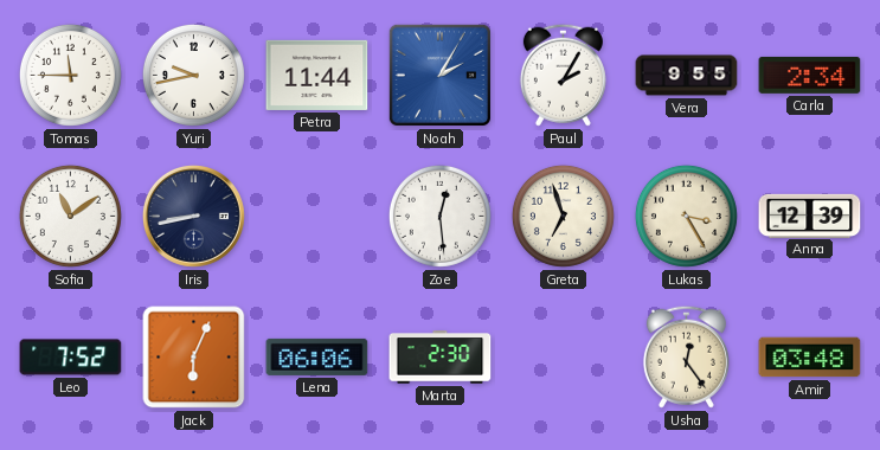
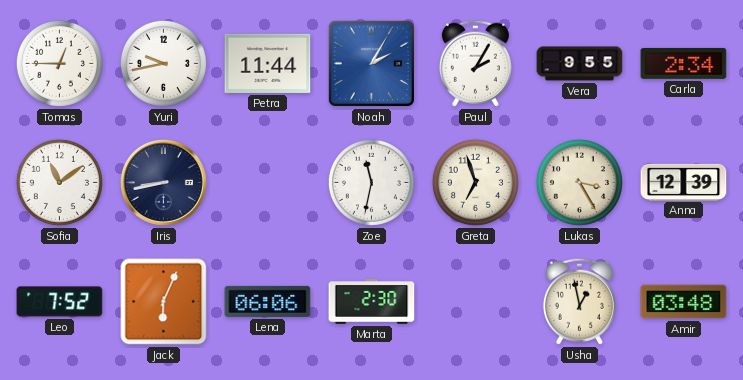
Tomas: 11:45 -> 12:45 (59, 63)
Zoe: 12:29 -> 11:32 (371, 182)
Usha: 12:24 -> 12:58 (579, 301)
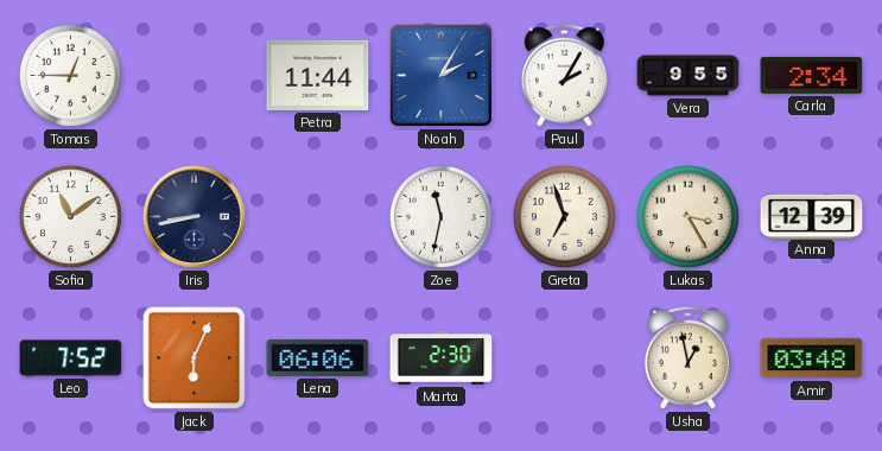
Yuri: 9:43 -> none (163, 63)
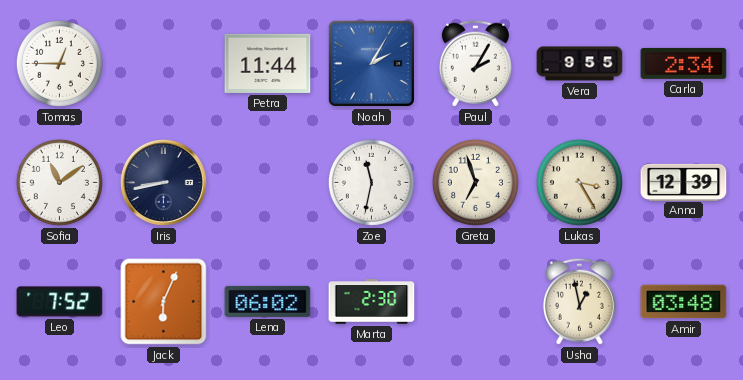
Lena: 06:06 -> 06:02 (268, 301)
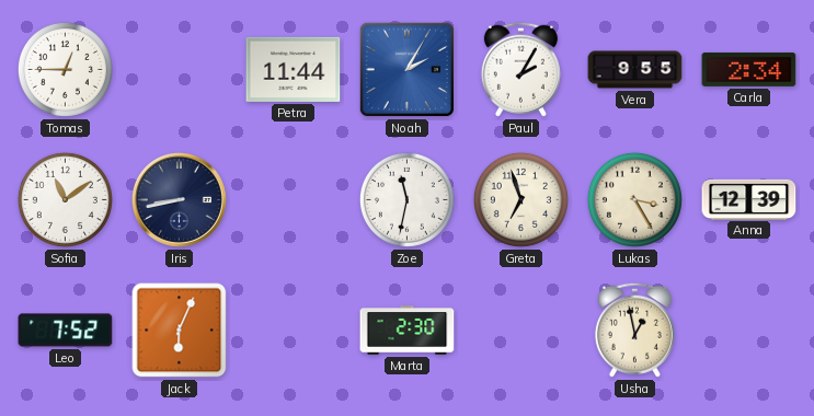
Lena: 06:02 -> none (268, 301)
Amir: 03:48 -> none (684, 302)
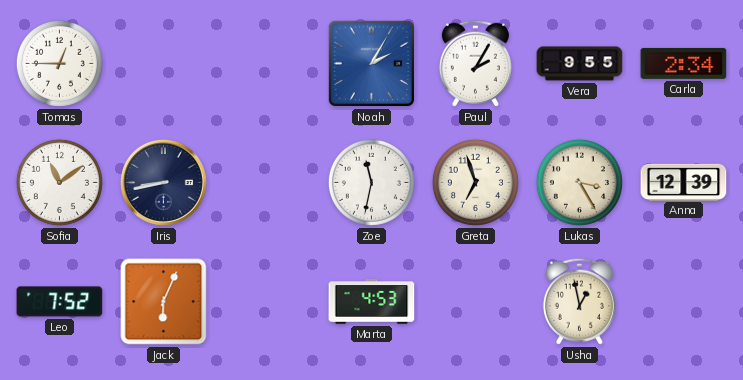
Petra: 11:44 -> none (294, 69)
Marta: 2:30 -> 4:53 (372, 302)
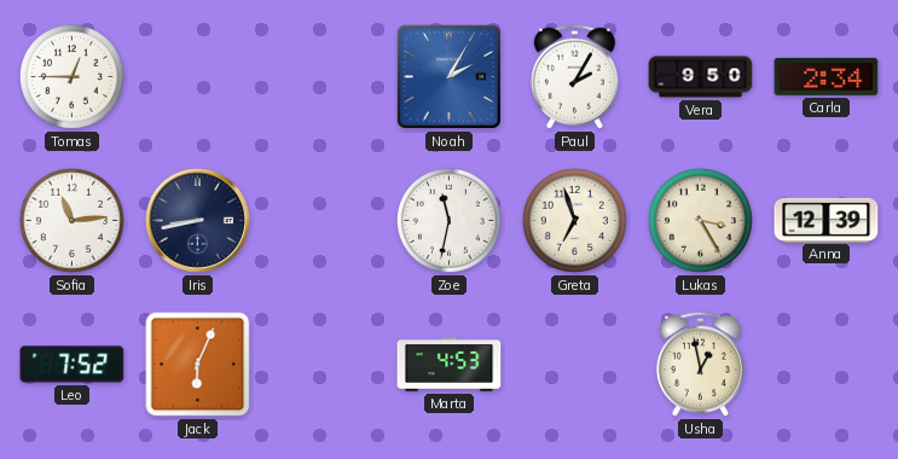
Vera: 9:55 -> 9:50 (701, 77)
Sofia: 11:09 -> 11:14 (71, 220)
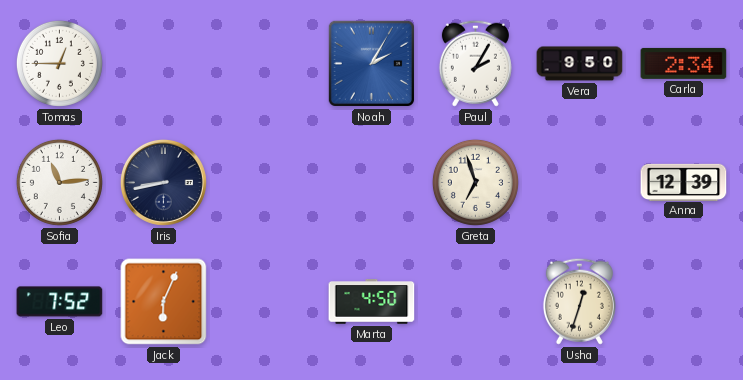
Zoe: 11:32 -> none (448, 220)
Lukas: 3:25 -> none (700, 220)
Marta: 4:53 -> 4:50 (372, 302)
Usha: 12:58 -> 12:33 (579, 301)
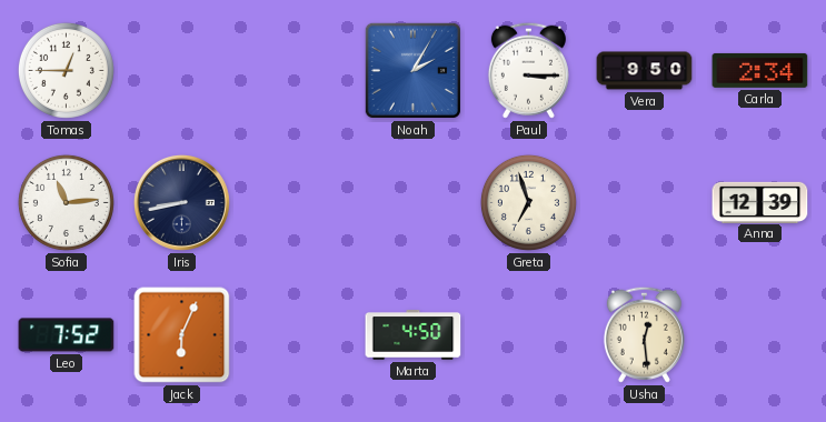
Paul: 2:05 -> 3:15 (528, 70)
Usha: 12:33 -> 12:29 (644, 334)
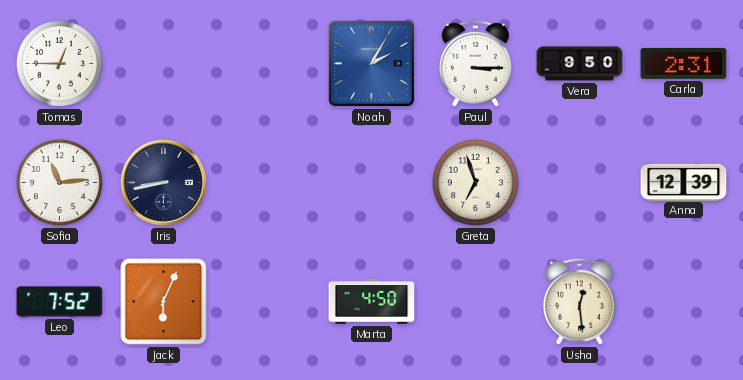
Carla: 2:34 -> 2:31 (684, 63)
